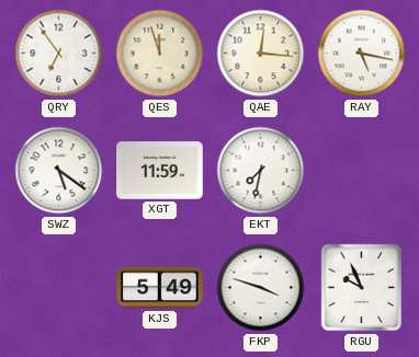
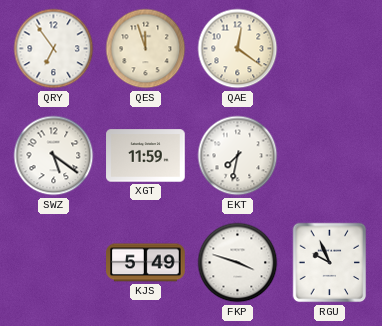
QAE: 12:16 -> 12:21 (238, 49)
RAY: 5:17 -> none (362, 54)
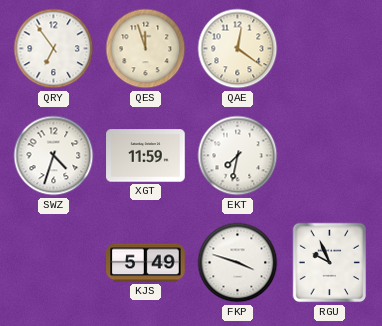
SWZ: 5:21 -> 4:33 (54, 156)
